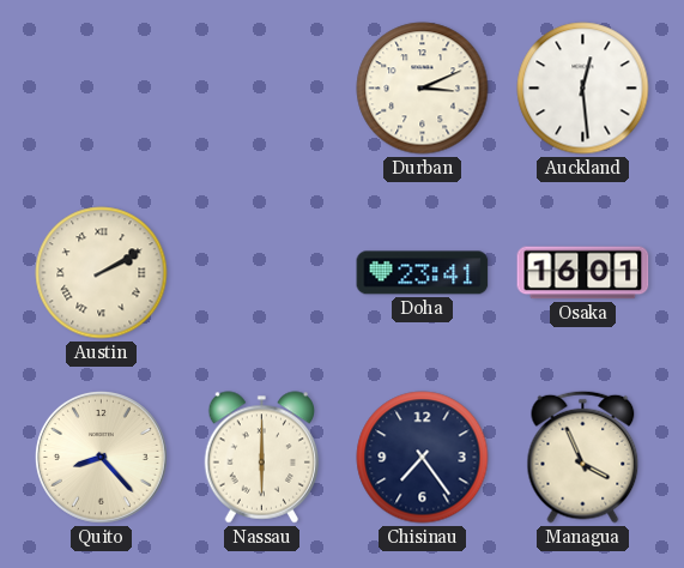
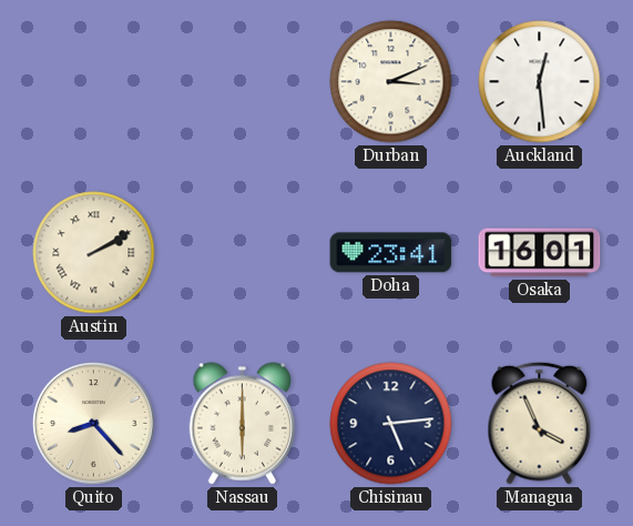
Chisinau: 7:24 -> 5:14 (391, 424)
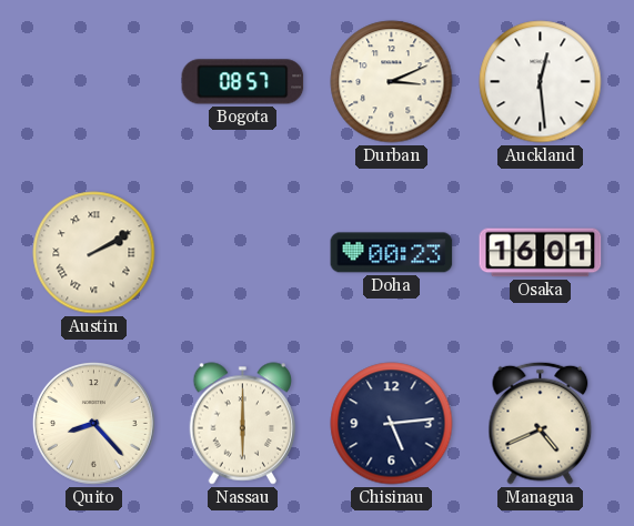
Bogota: none -> 08:57 (243, 82)
Doha: 23:41 -> 00:23 (392, 253)
Managua: 3:56 -> 4:41 (541, 423)
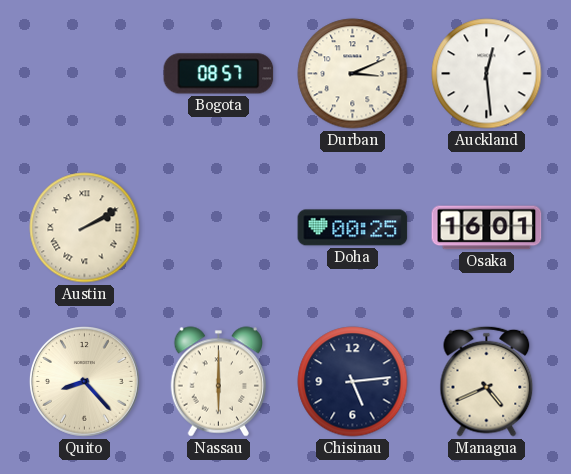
Doha: 00:23 -> 00:25 (353, 228)
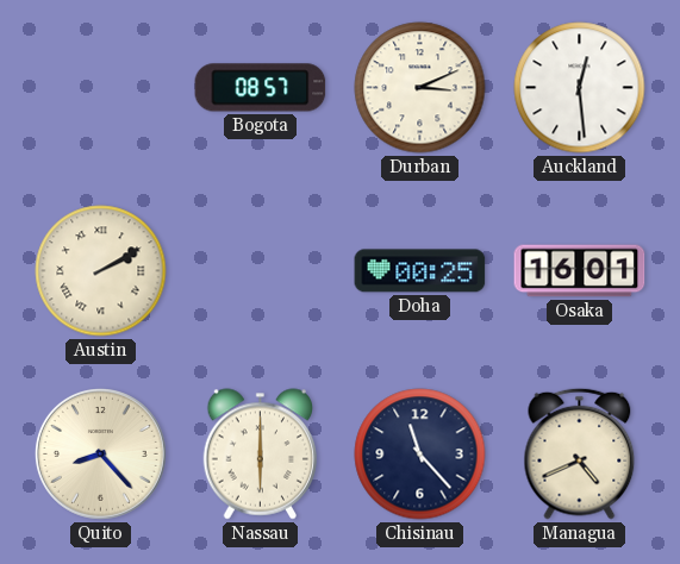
Chisinau: 5:14 -> 11:23 (420, 455)
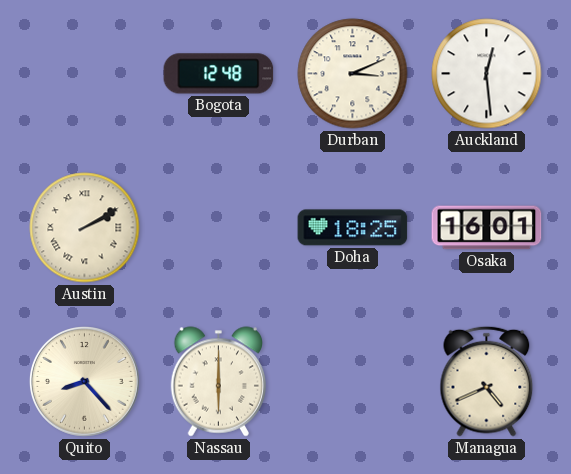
Bogota: 08:57 -> 12:48 (219, 74)
Doha: 00:25 -> 18:25 (353, 228)
Chisinau: 11:23 -> none (420, 455)
